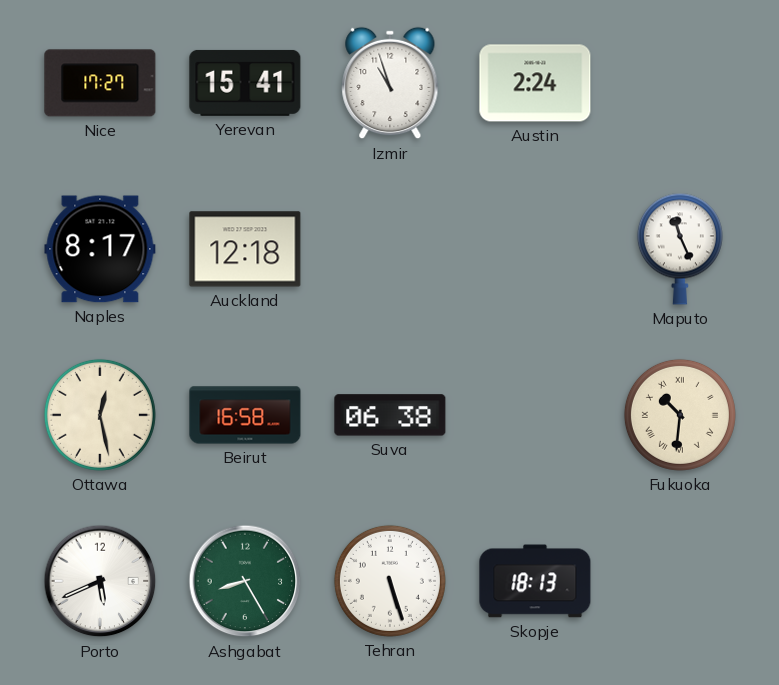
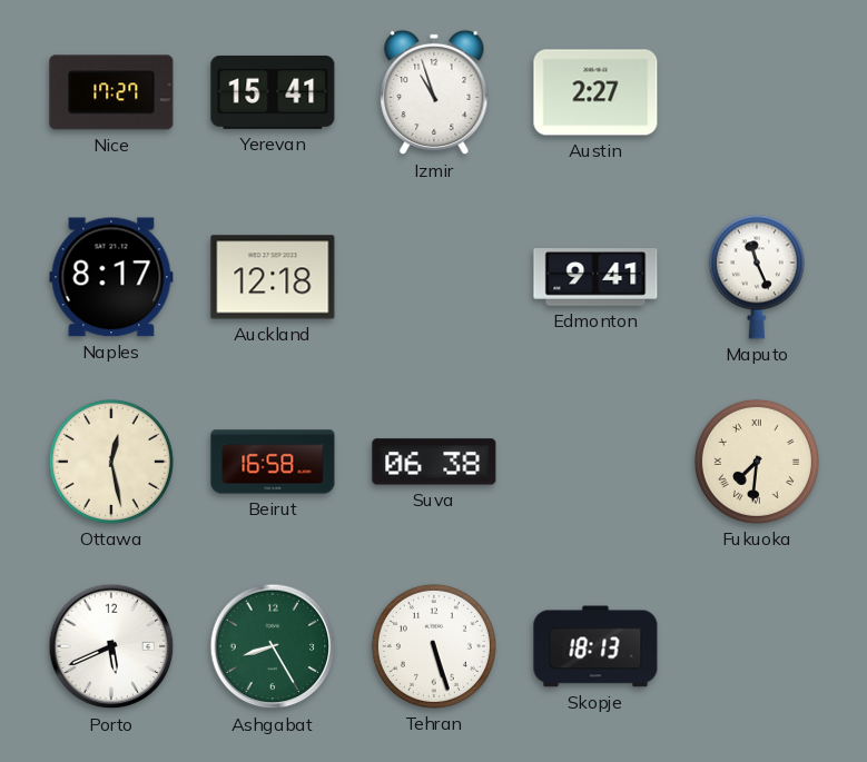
Austin: 2:24 -> 2:27 (595, 92)
Edmonton: none -> 9:41 (595, 277)
Fukuoka: 10:31 -> 7:31 (757, 462)
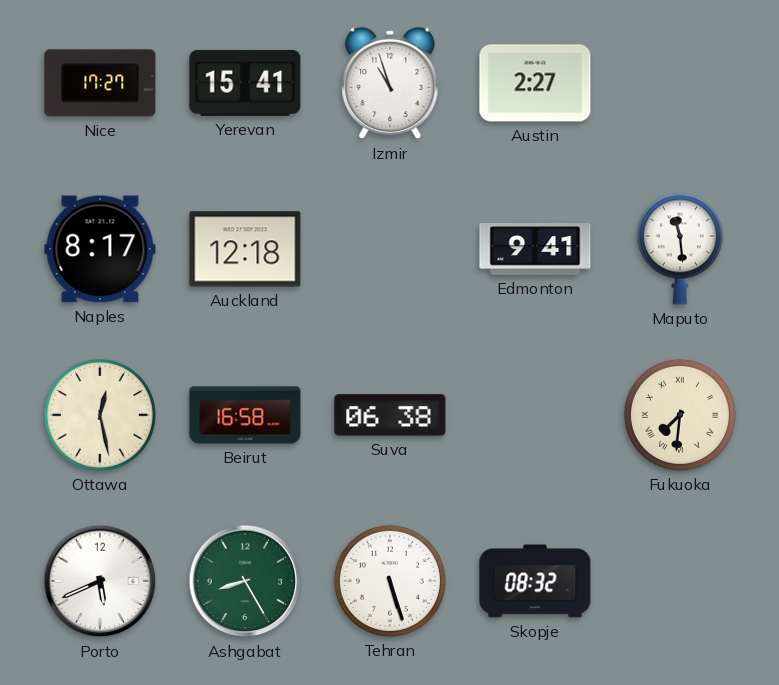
Maputo: 11:26 -> 11:29 (680, 249)
Skopje: 18:13 -> 08:32 (535, 581)
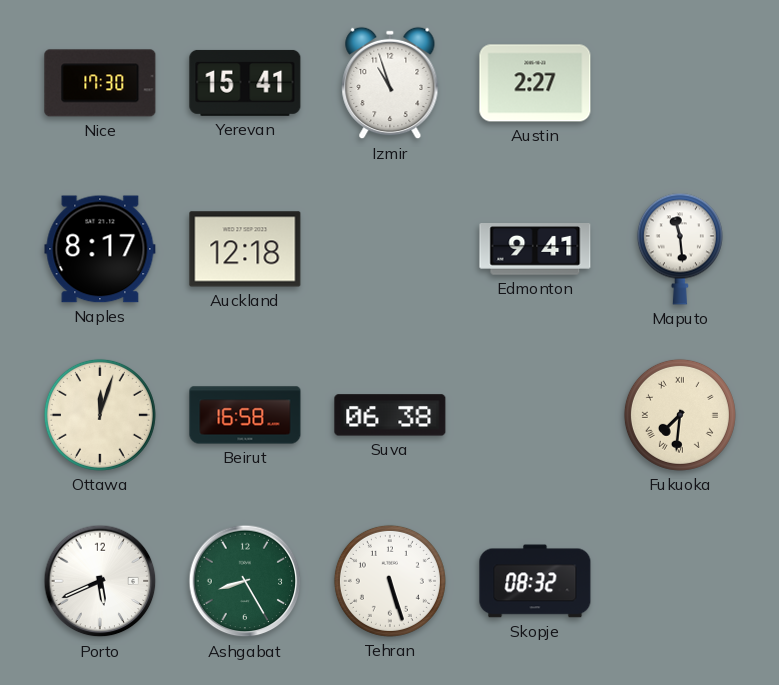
Nice: 17:27 -> 17:30 (100, 83)
Ottawa: 12:28 -> 12:03 (100, 415)
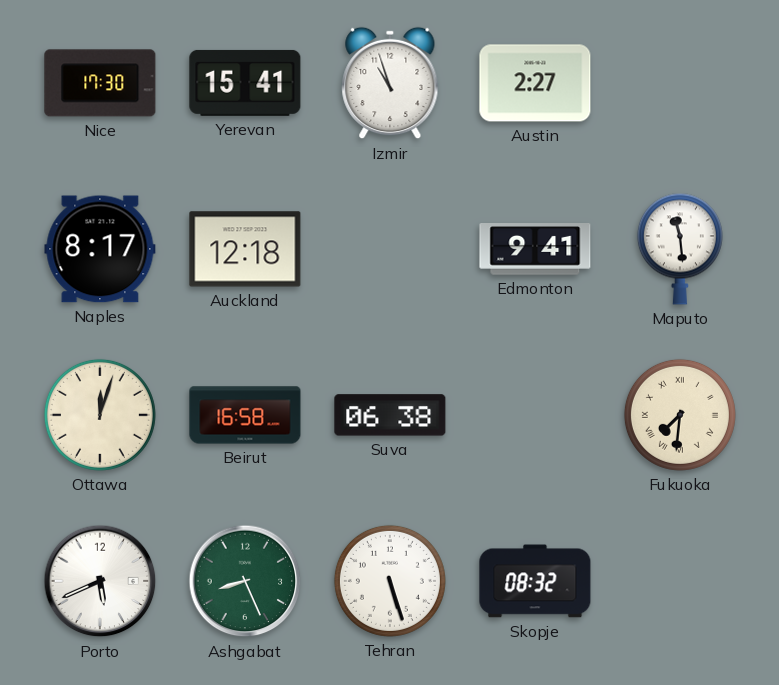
Ashgabat: 8:25 -> 8:26 (245, 581)
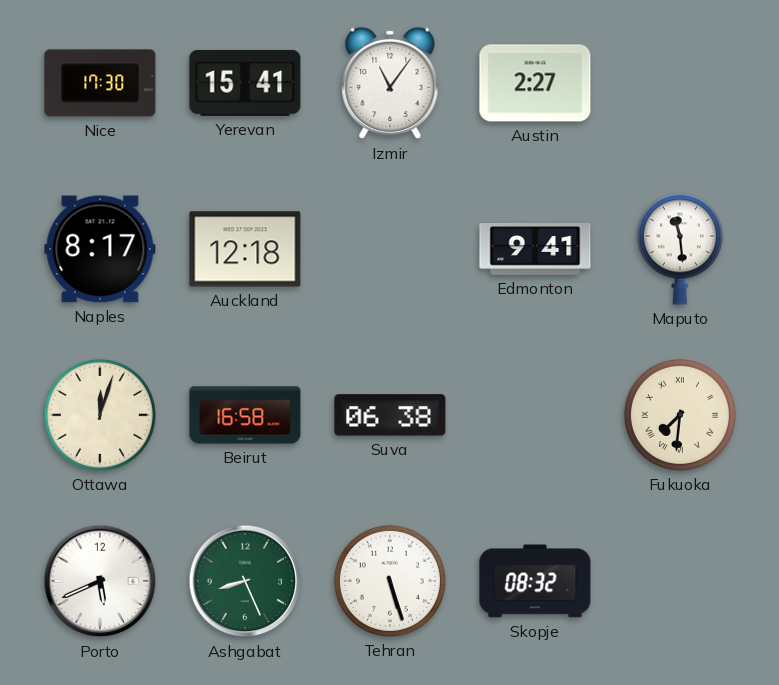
Izmir: 10:57 -> 11:06 (390, 83)
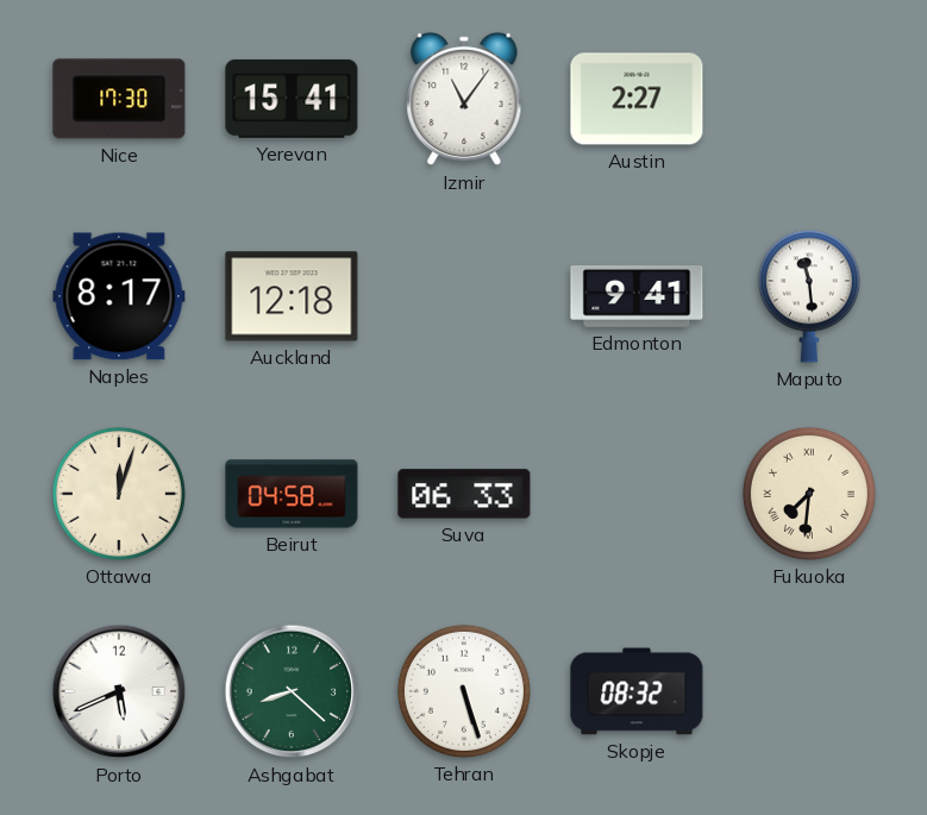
Beirut: 16:58 -> 04:58 (292, 494)
Suva: 06:38 -> 06:33 (464, 494)
Ashgabat: 8:26 -> 8:22 (292, 691)
